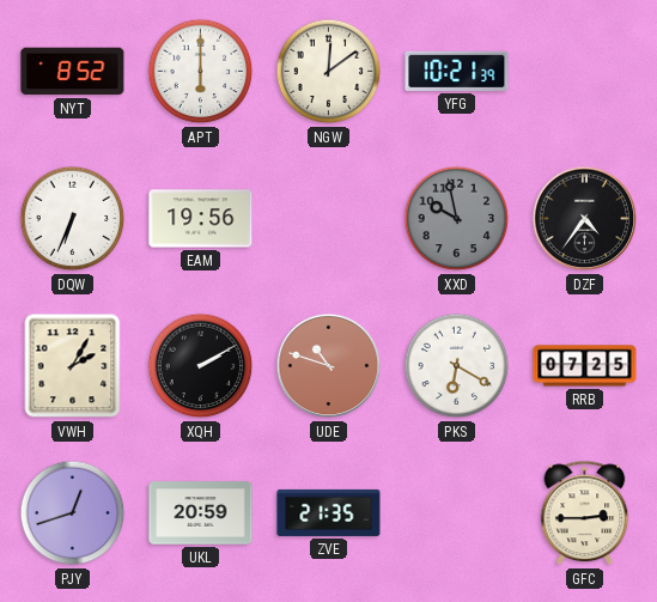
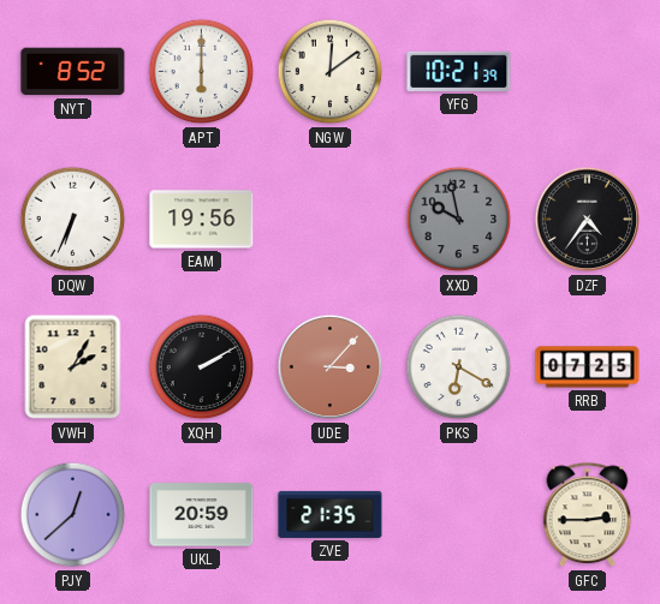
UDE: 10:48 -> 3:07 (331, 367)
PJY: 12:42 -> 12:38 (73, 515)
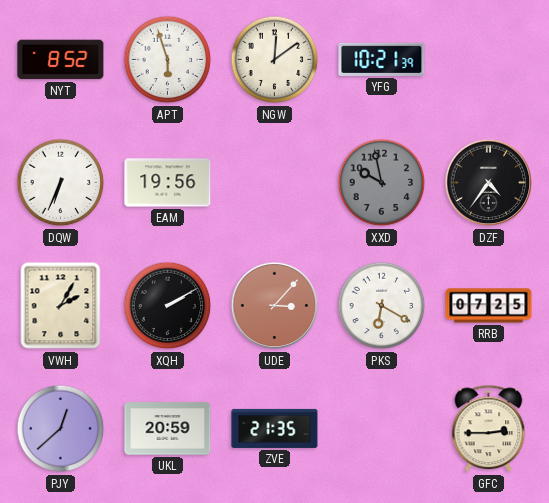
APT: 6:00 -> 5:57 (168, 60)
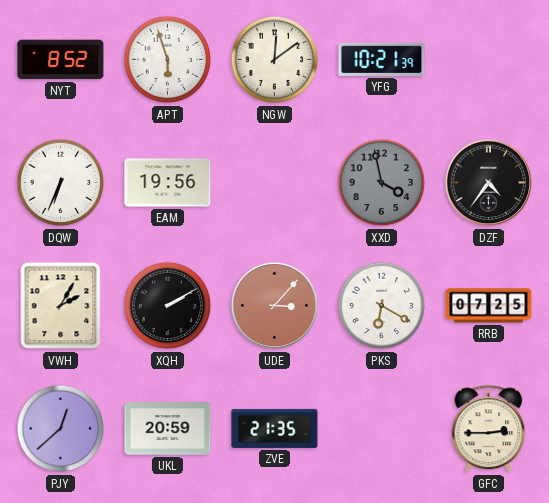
XXD: 9:58 -> 3:58 (382, 183)
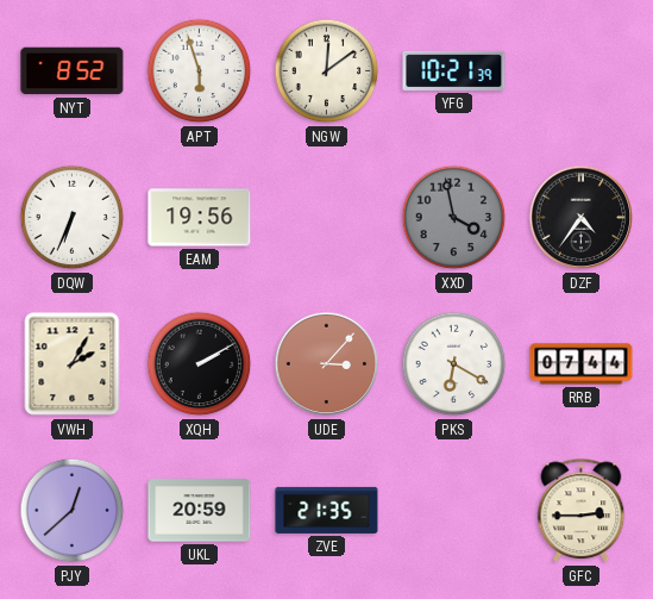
RRB: 07:25 -> 07:44 (582, 364)
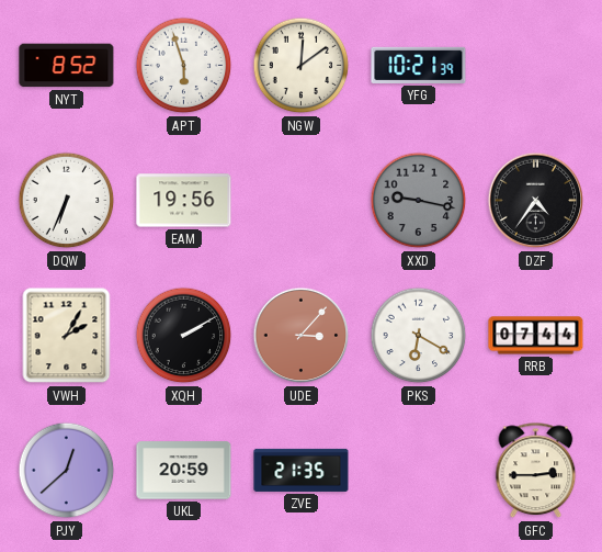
XXD: 3:58 -> 9:17 (419, 201)
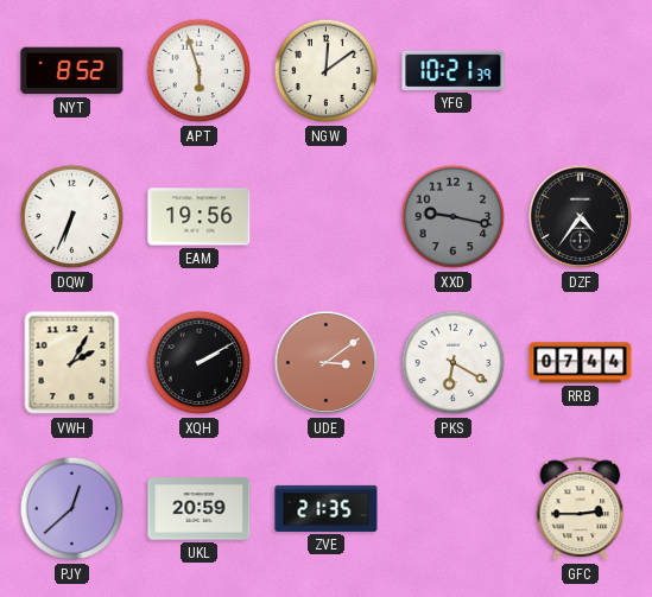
UDE: 3:07 -> 3:09 (327, 363)
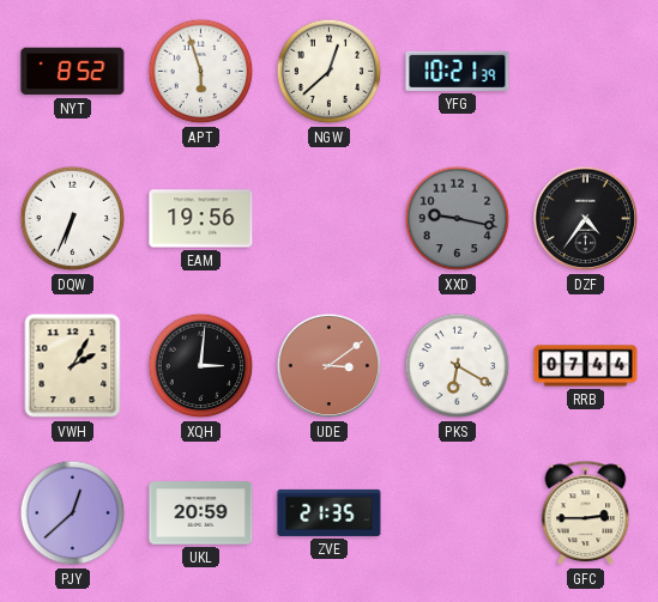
NGW: 12:09 -> 12:38 (330, 72)
XQH: 2:10 -> 3:01 (201, 366)
